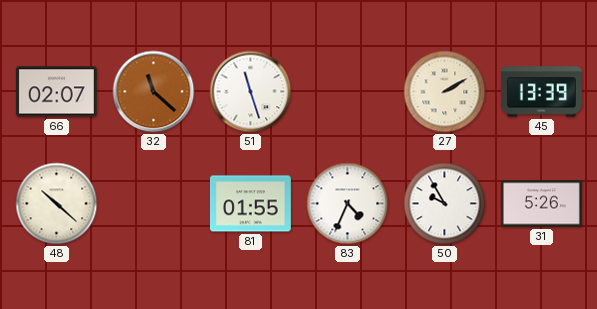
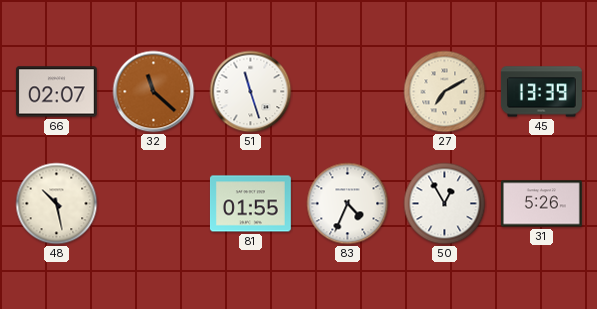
27: 2:10 -> 7:10 (445, 92)
48: 10:22 -> 10:28 (57, 204)
50: 9:55 -> 12:55 (445, 204)
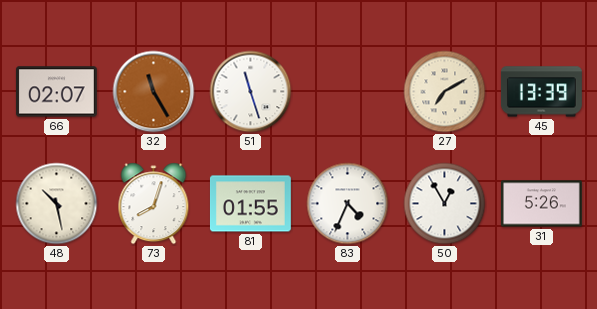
32: 11:22 -> 11:25 (154, 92)
73: none -> 8:03 (154, 204)
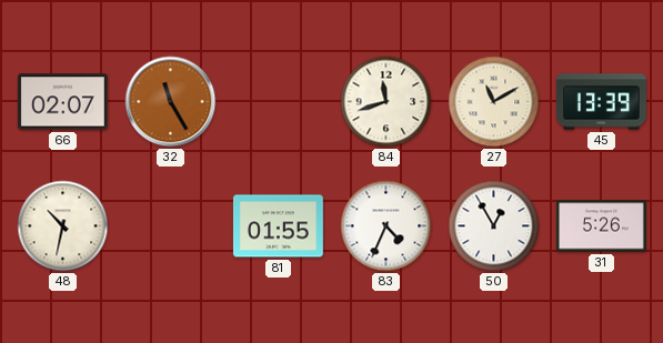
51: 11:27 -> none (251, 92)
84: none -> 11:42 (386, 102)
27: 7:10 -> 11:10 (494, 102)
48: 10:28 -> 10:32 (63, 226)
73: 8:03 -> none (154, 204)
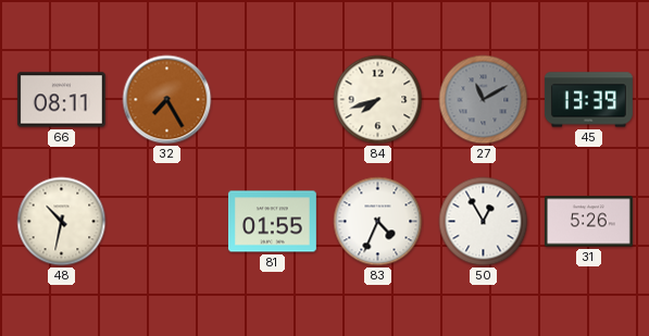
66: 02:07 -> 08:11 (61, 100)
32: 11:25 -> 7:25 (167, 100)
84: 11:42 -> 7:42 (378, 100)
27 dial: cream -> grey (484, 100)
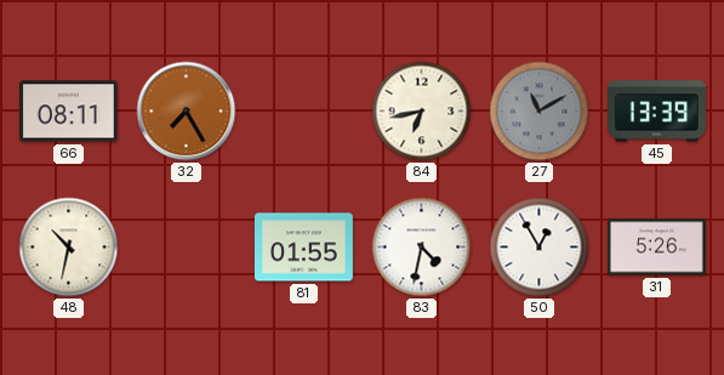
84: 7:42 -> 6:43 (422, 112)
83: 4:34 -> 4:32 (422, 248)
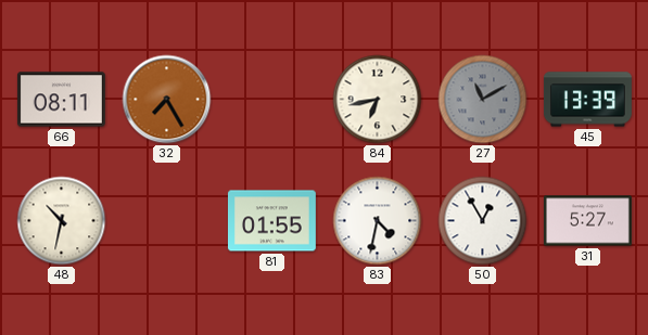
31: 5:26 -> 5:27 (587, 221)
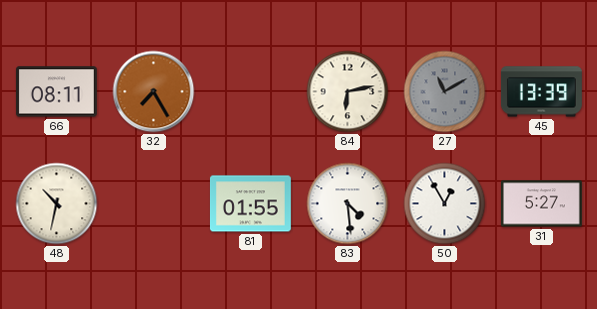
84: 6:43 -> 6:13 (348, 92)
83: 4:32 -> 4:29 (348, 204)
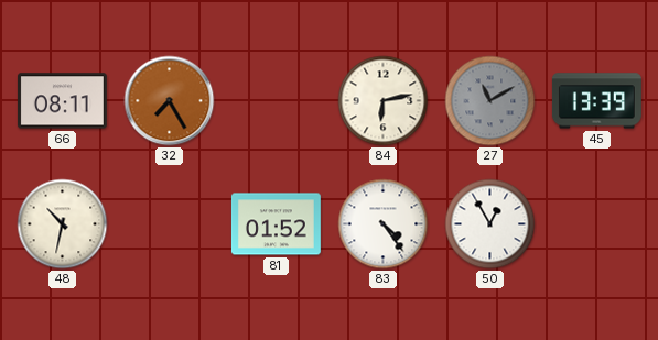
81: 01:55 -> 01:52 (276, 224)
83: 4:29 -> 4:24 (384, 224)
31: 5:27 -> none (541, 204)
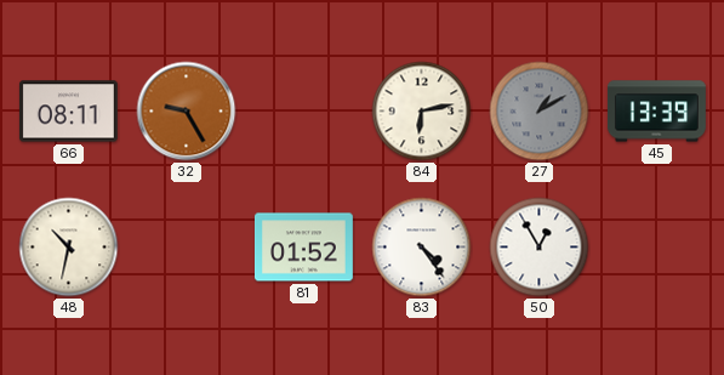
32: 7:25 -> 9:25 (187, 112)
27: 11:10 -> 1:10 (540, 112)
